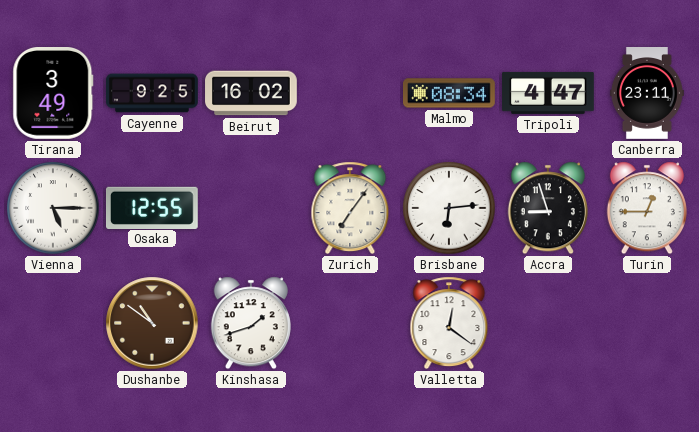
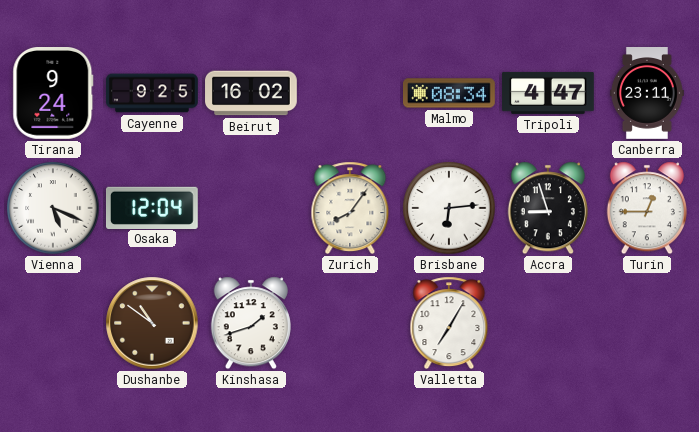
Tirana: 3:49 -> 9:24 (53, 94)
Vienna: 5:15 -> 5:19 (53, 208)
Osaka: 12:55 -> 12:04 (153, 207)
Zurich: 7:06 -> 8:06 (350, 208)
Valletta: 12:21 -> 7:05 (449, 323)
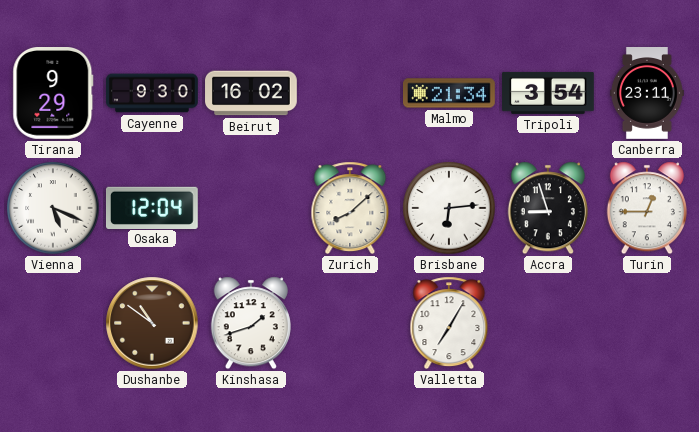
Tirana: 9:24 -> 9:29 (53, 94)
Cayenne: 9:25 -> 9:30 (152, 93)
Malmo: 08:34 -> 21:34 (450, 93)
Tripoli: 4:47 -> 3:54 (548, 93)
Zurich: 8:06 -> 8:08 (350, 208)
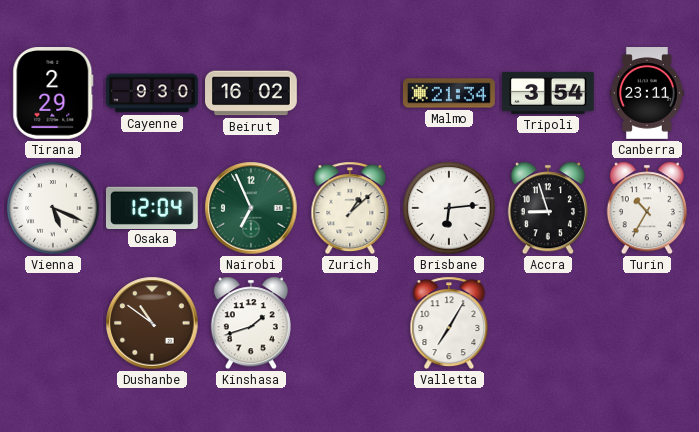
Tirana: 9:29 -> 2:29 (53, 94)
Nairobi: none -> 6:56 (251, 208)
Zurich: 8:08 -> 1:08 (350, 208)
Turin: 12:45 -> 10:35 (647, 208)
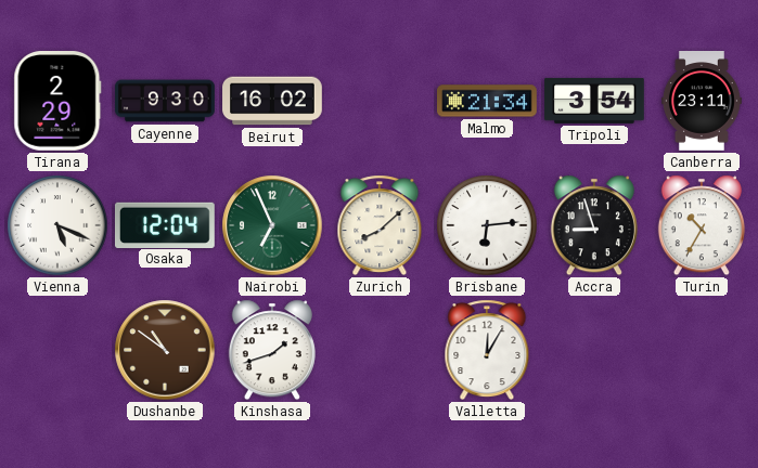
Zurich: 1:08 -> 8:08 (380, 225)
Valletta: 7:05 -> 12:05 (487, 350)
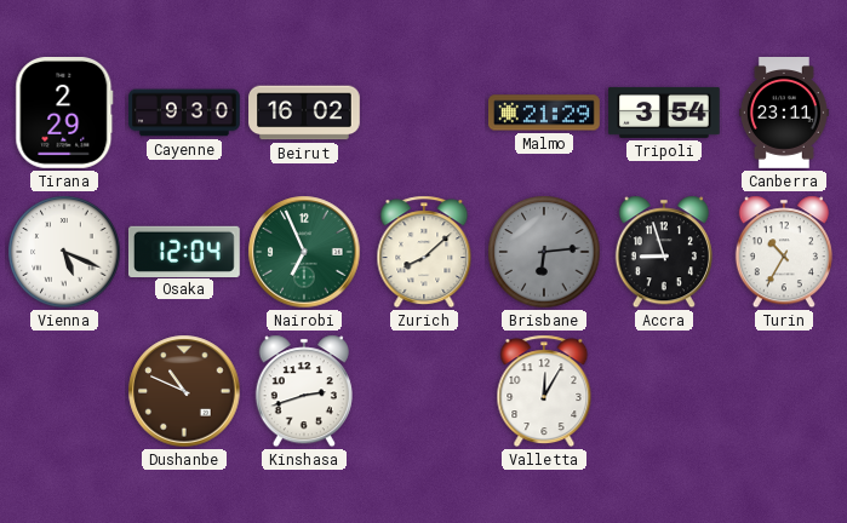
Malmo: 21:34 -> 21:29 (545, 113)
Brisbane dial: white -> grey (544, 252)
Dushanbe: 10:51 -> 10:49 (184, 391)
Kinshasa: 1:42 -> 2:42 (304, 391)
